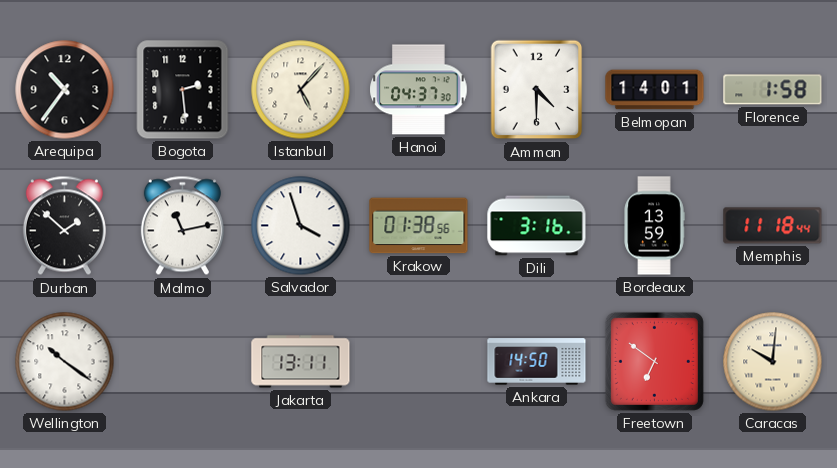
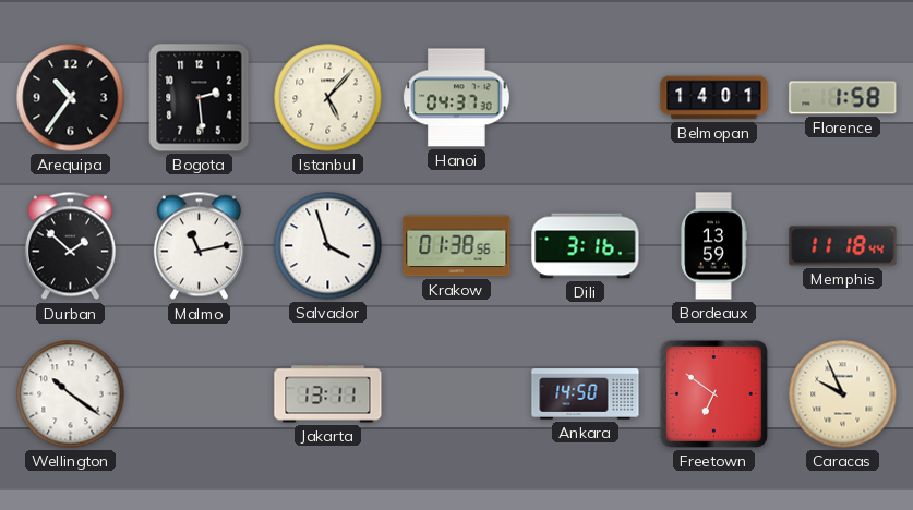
Amman: 4:30 -> none (537, 90)
Caracas: 10:01 -> 9:56 (843, 394)
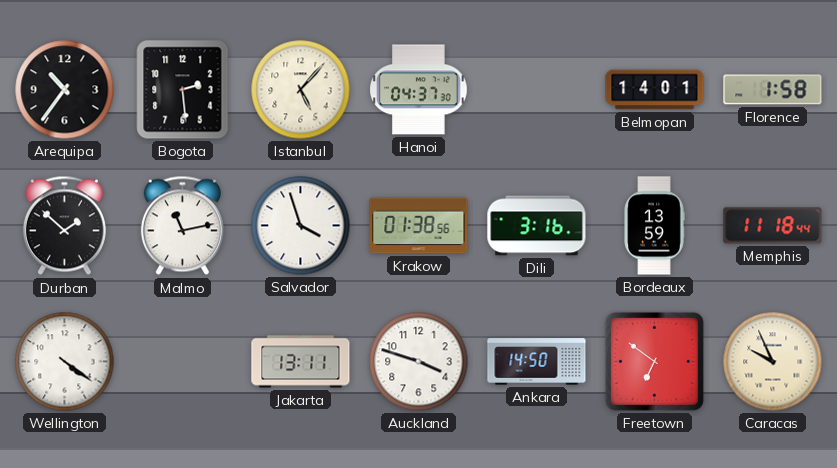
Wellington: 10:21 -> 4:21 (65, 362)
Auckland: none -> 3:48 (419, 362)
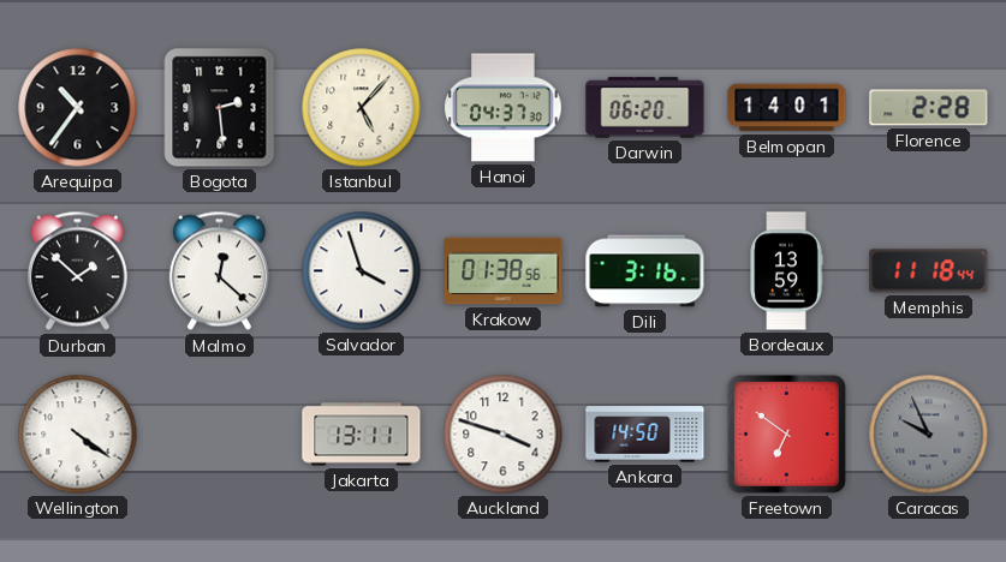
Darwin: none -> 06:20 (645, 108)
Florence: 1:58 -> 2:28 (929, 108)
Malmo: 11:13 -> 12:22 (219, 271)
Caracas dial: cream -> grey (929, 435)
